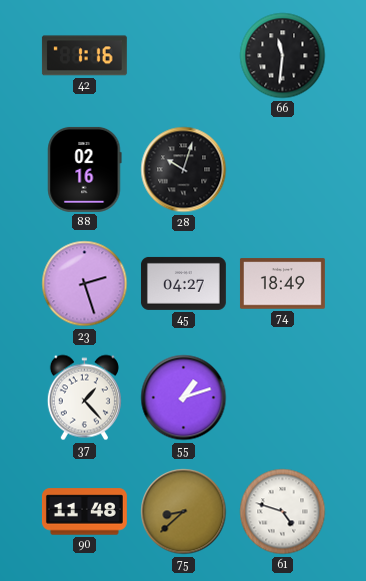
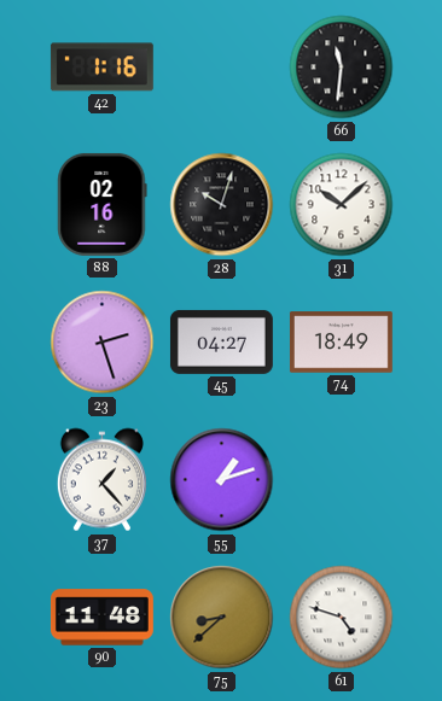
31: none -> 10:08 (342, 205)
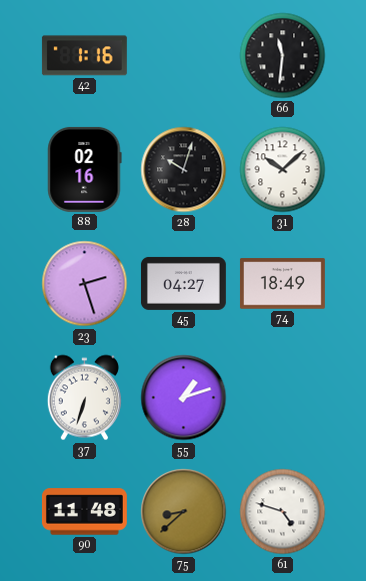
37: 1:23 -> 6:33 (84, 398)
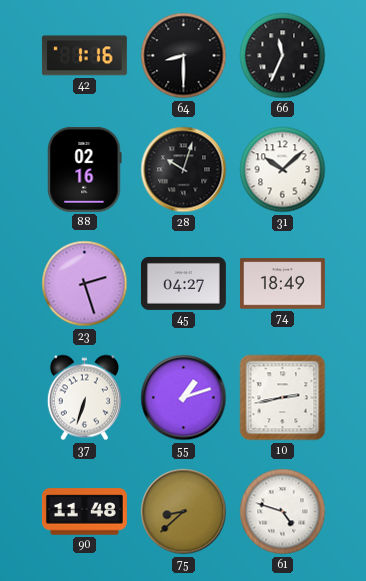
64: none -> 8:30 (184, 56)
66: 11:31 -> 11:34 (283, 56)
10: none -> 2:43 (283, 398)
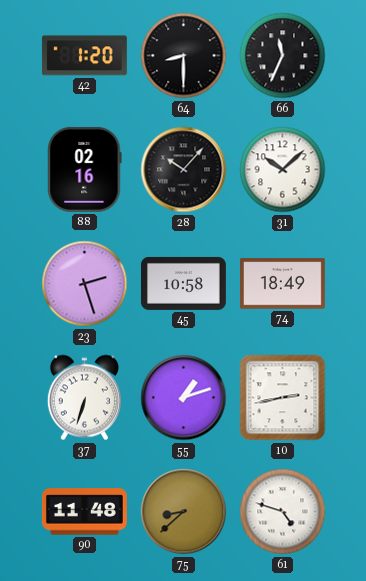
42: 1:16 -> 1:20 (84, 56)
28: 10:03 -> 10:07 (184, 170)
45: 04:27 -> 10:58 (183, 283)
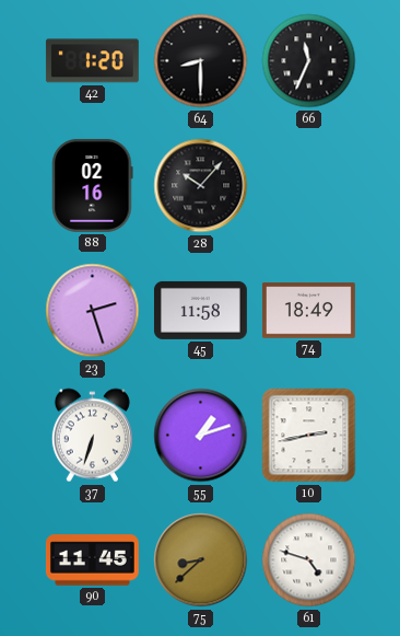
31: 10:08 -> none (283, 170)
45: 10:58 -> 11:58 (200, 310)
90: 11:48 -> 11:45 (92, 560)
